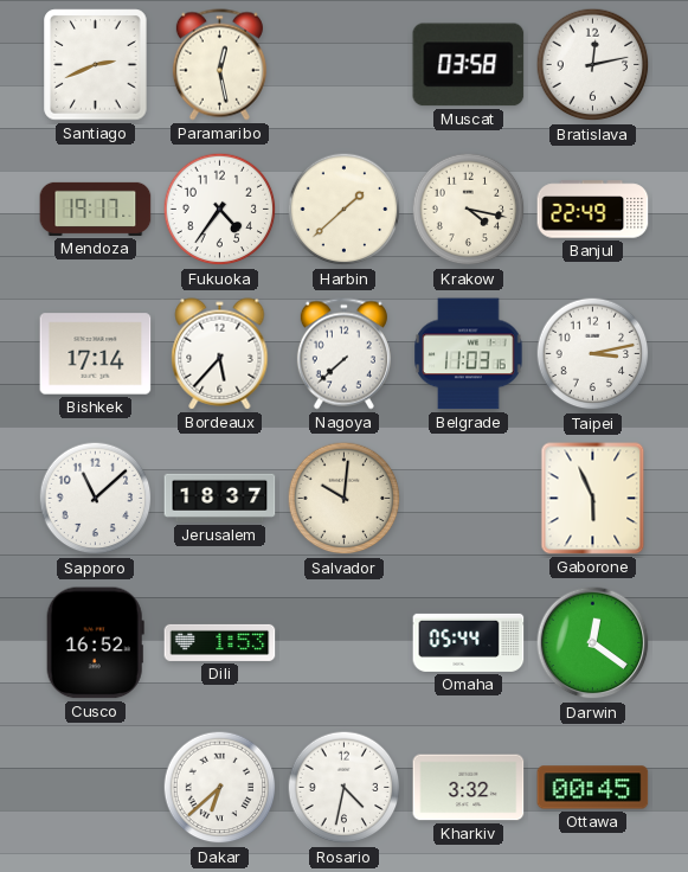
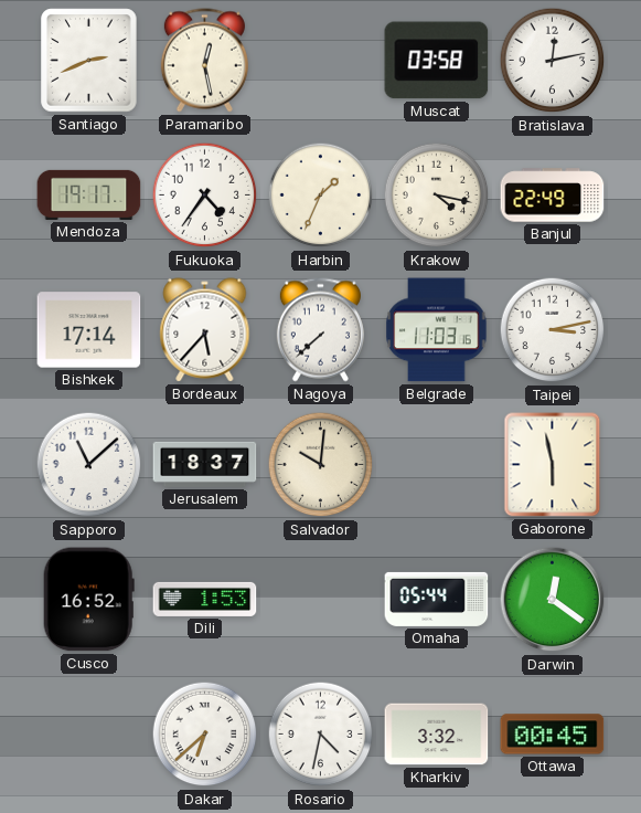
Harbin: 1:38 -> 1:34 (321, 196)
Gaborone: 5:56 -> 5:58 (553, 465)
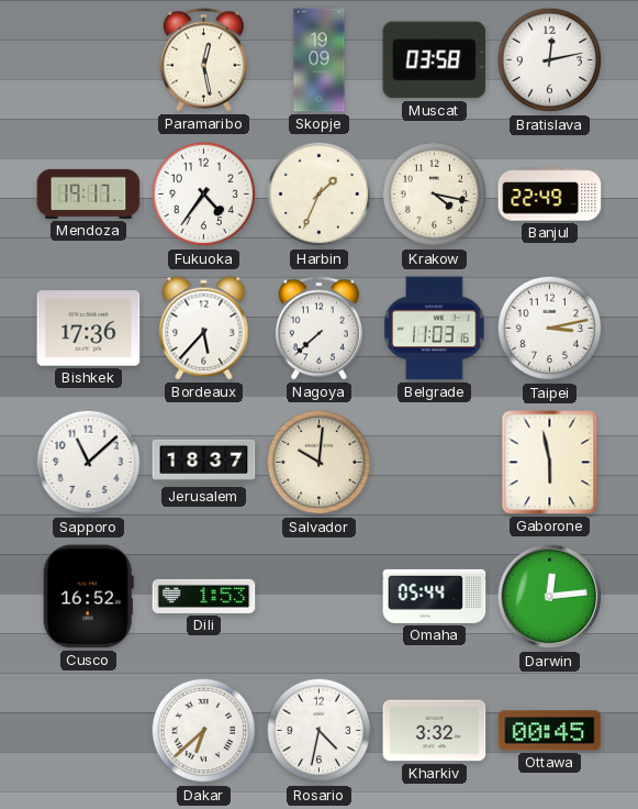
Santiago: 2:41 -> none (89, 61)
Skopje: none -> 19:09 (320, 60)
Bishkek: 17:14 -> 17:36 (89, 329)
Darwin: 12:21 -> 12:14 (550, 597)
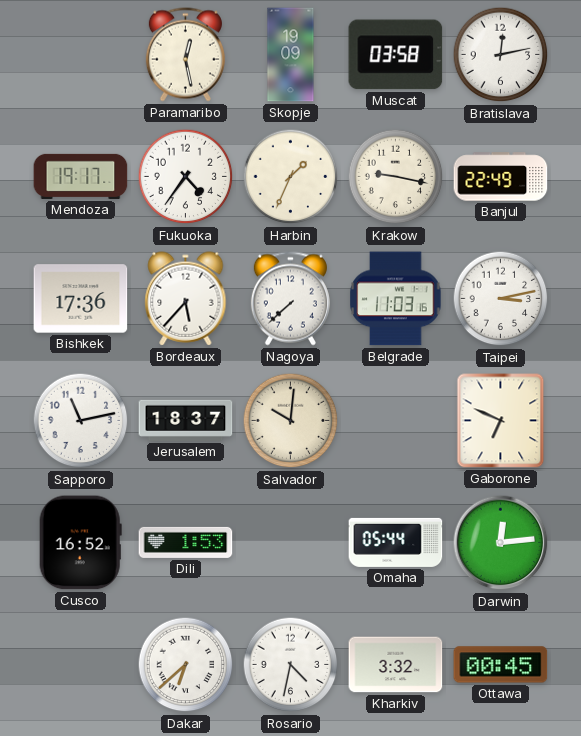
Krakow: 4:17 -> 9:17 (396, 177)
Sapporo: 11:08 -> 11:13 (81, 421)
Gaborone: 5:58 -> 6:49 (501, 421)
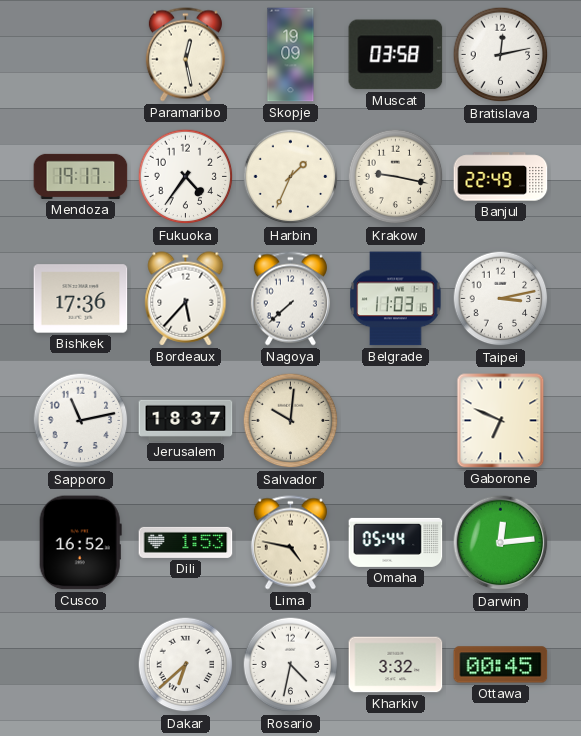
Lima: none -> 4:47 (290, 543)
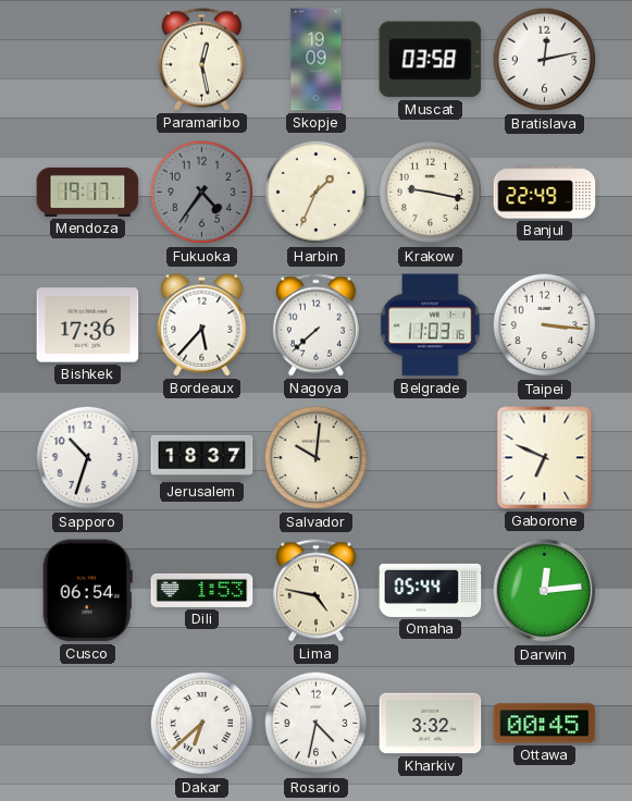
Fukuoka dial: white -> grey (202, 193)
Taipei: 3:13 -> 3:16 (545, 325)
Sapporo: 11:13 -> 10:33 (88, 458)
Cusco: 16:52 -> 06:54 (87, 591)
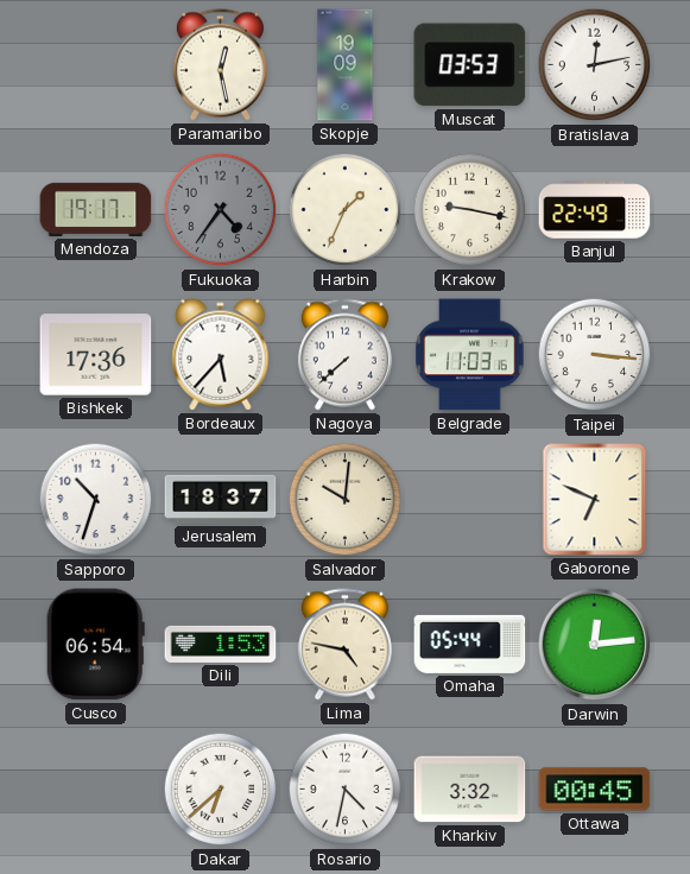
Muscat: 03:58 -> 03:53 (470, 65)
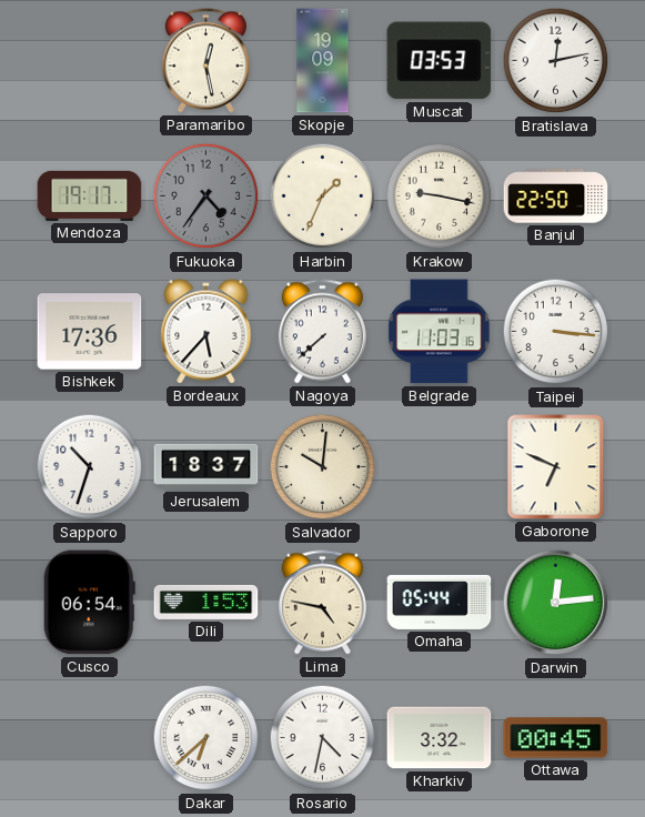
Banjul: 22:49 -> 22:50 (556, 196)
